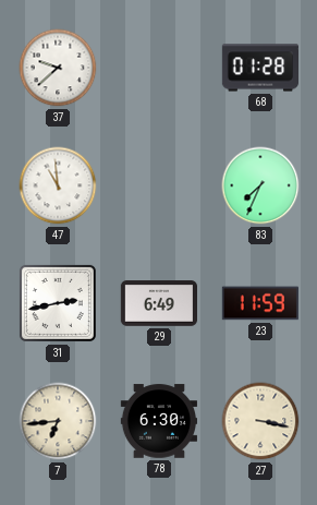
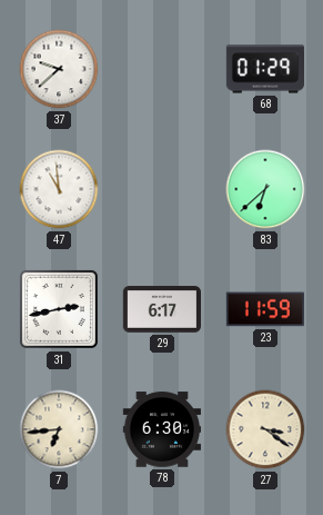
68: 01:28 -> 01:29 (264, 69)
83: 7:34 -> 6:38 (265, 189)
29: 6:49 -> 6:17 (161, 309)
27: 3:17 -> 3:21 (265, 429)
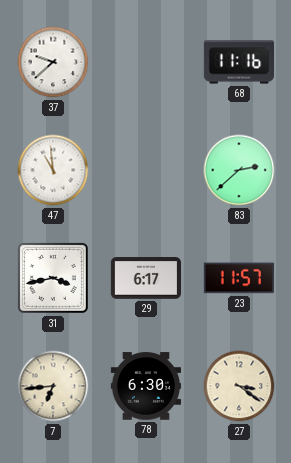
68: 01:29 -> 11:16 (238, 62)
83: 6:38 -> 2:38 (239, 170)
31: 2:43 -> 3:43 (53, 278)
23: 11:59 -> 11:57 (239, 278)
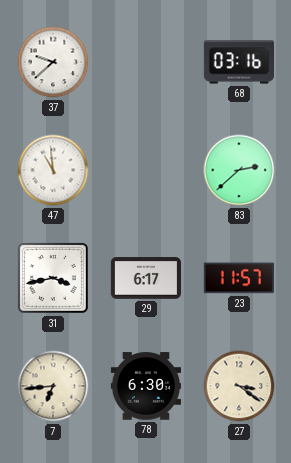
68: 11:16 -> 03:16 (238, 62)
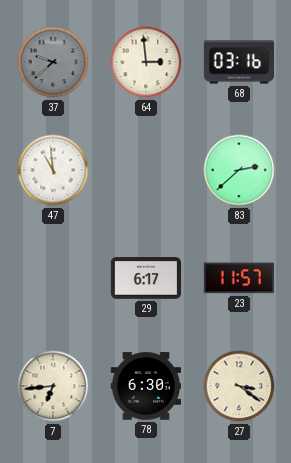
37 dial: white -> grey (53, 62)
64: none -> 2:59 (146, 62)
31: 3:43 -> none (53, 278)
